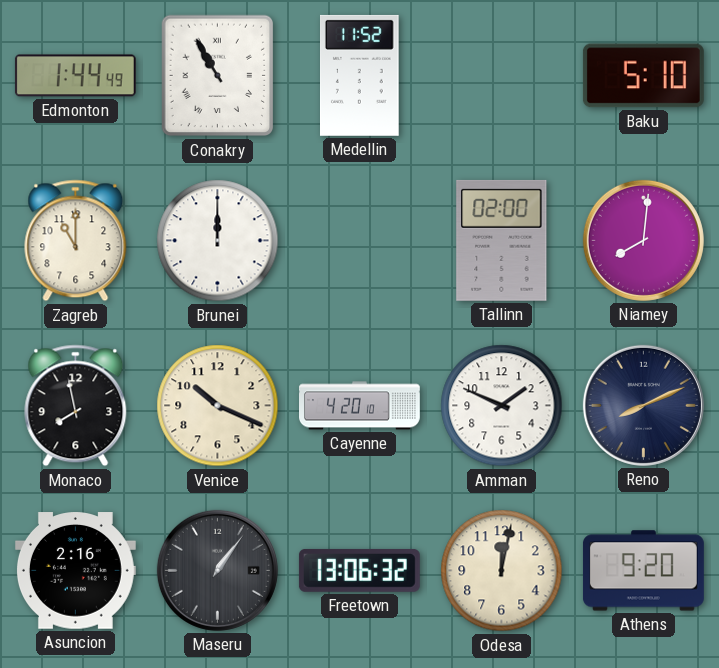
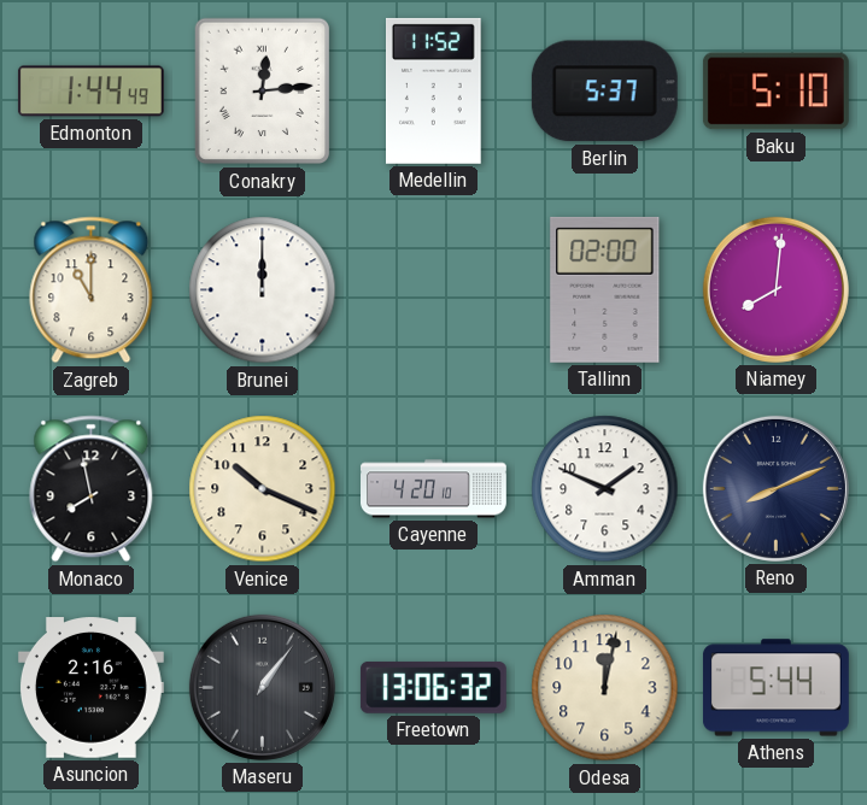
Conakry: 10:55 -> 12:14 (263, 92)
Berlin: none -> 5:37 (604, 92)
Athens: 9:20 -> 5:44 (775, 688)
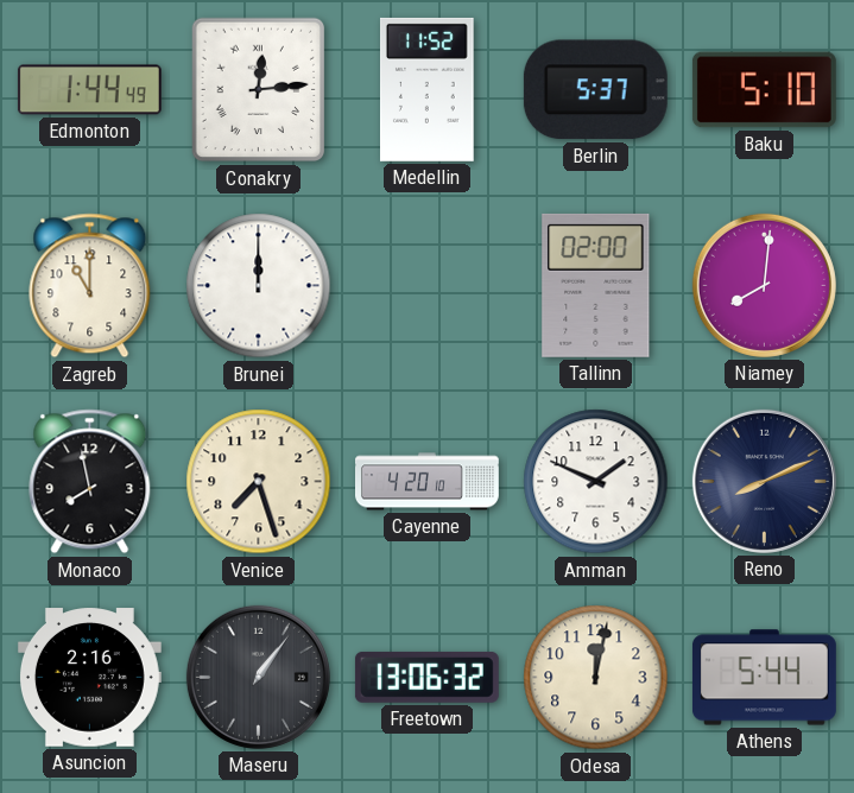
Venice: 10:19 -> 7:27 (259, 482)
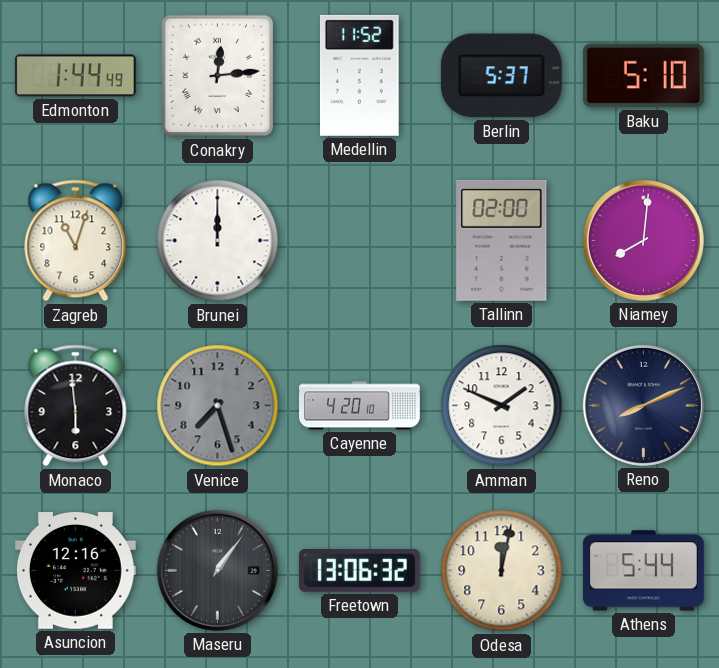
Zagreb: 11:00 -> 11:03 (76, 241)
Monaco: 7:58 -> 5:59 (76, 406)
Venice dial: cream -> grey (218, 406)
Asuncion: 2:16 -> 12:16 (75, 571)
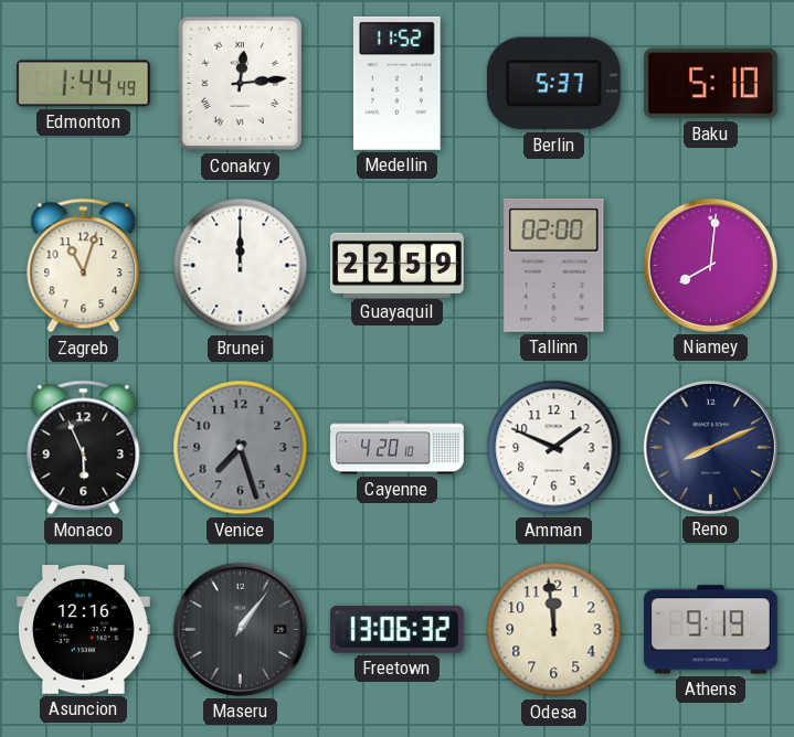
Guayaquil: none -> 22:59 (396, 265)
Monaco: 5:59 -> 5:56 (84, 448)
Odesa: 12:02 -> 11:59 (554, 630)
Athens: 5:44 -> 9:19 (710, 630)
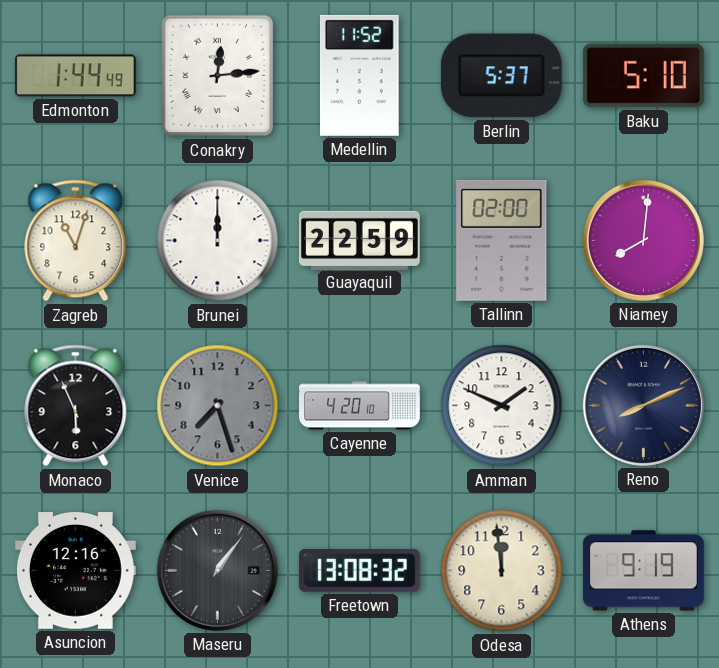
Freetown: 13:06 -> 13:08 (359, 570)
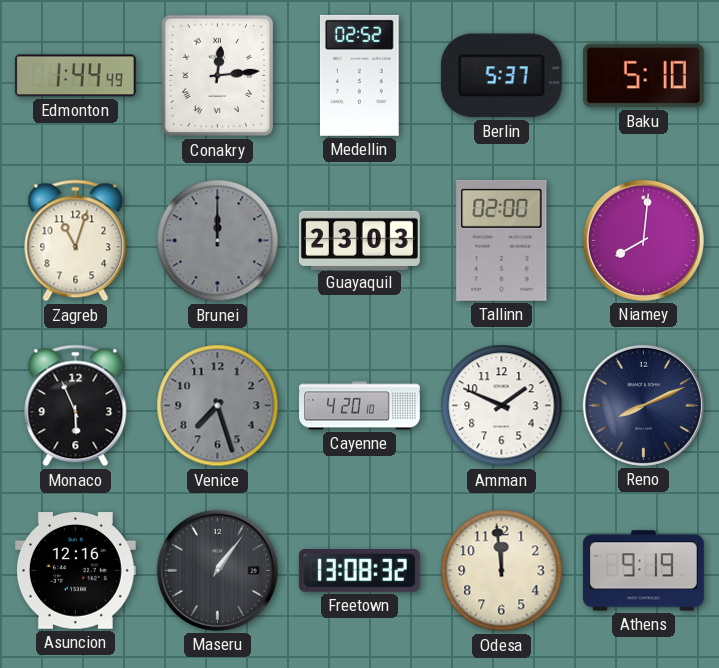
Medellin: 11:52 -> 02:52 (360, 75)
Brunei dial: white -> grey (218, 241)
Guayaquil: 22:59 -> 23:03 (359, 240)
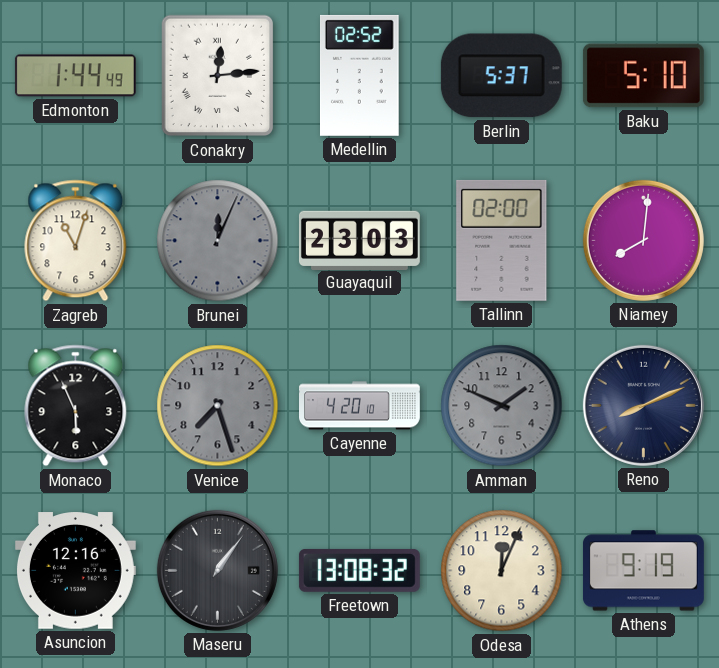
Brunei: 12:00 -> 12:04 (218, 241)
Amman dial: white -> grey (502, 406)
Odesa: 11:59 -> 12:04 (502, 571)
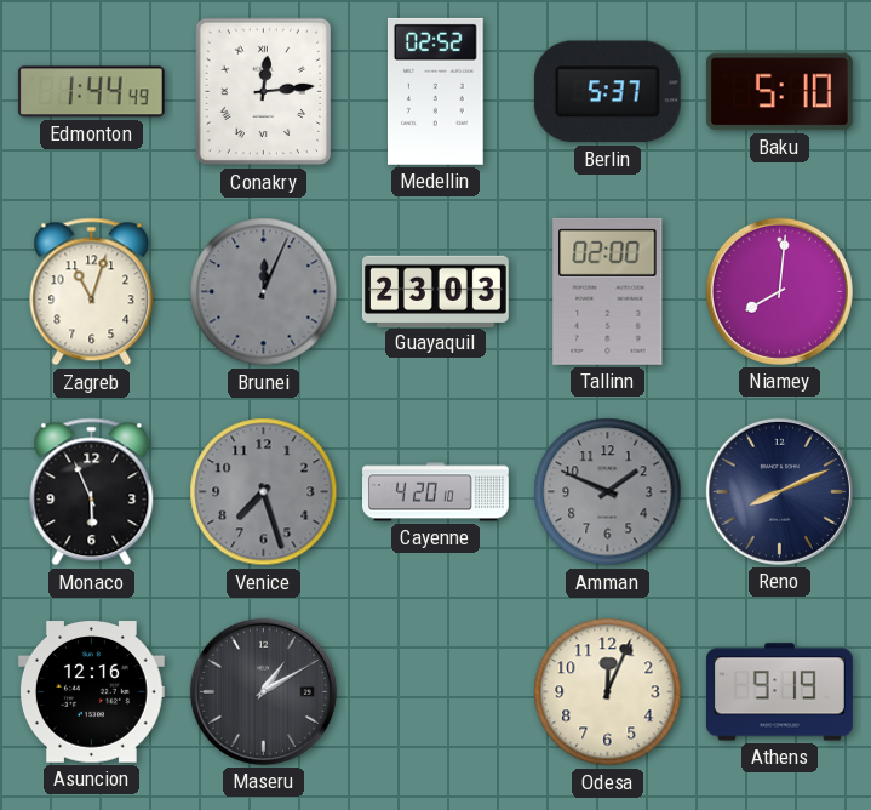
Maseru: 1:06 -> 1:10 (263, 691)
Freetown: 13:08 -> none (359, 570)
